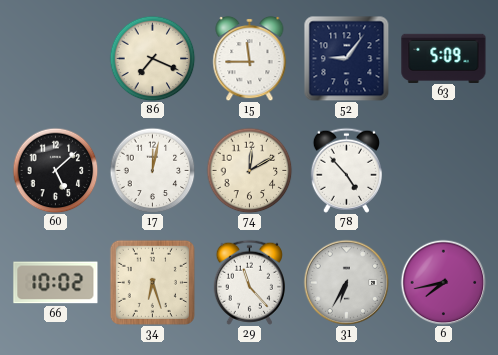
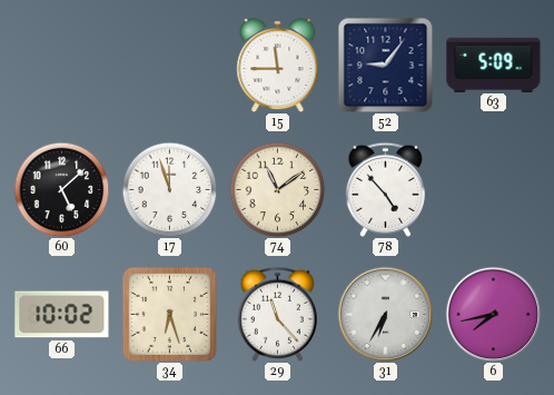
86: 7:19 -> none (152, 58)
17: 12:02 -> 11:57 (169, 189)
74: 12:10 -> 11:09 (277, 189)
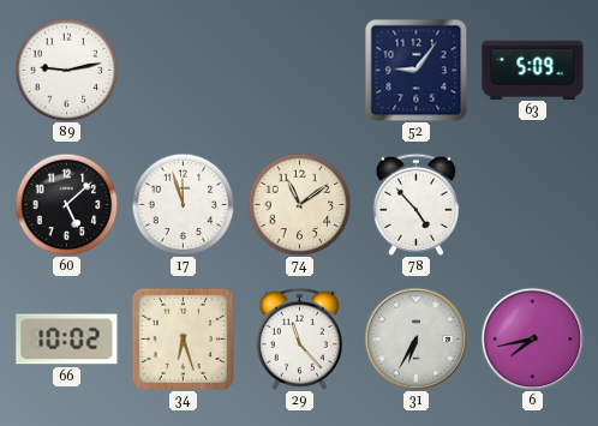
89: none -> 9:13 (66, 70)
15: 11:45 -> none (278, 65)
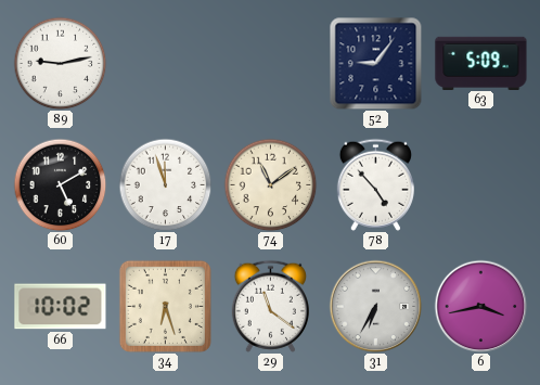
60: 5:08 -> 5:10 (60, 184)
29: 11:23 -> 11:21 (270, 306)
6: 7:43 -> 3:43 (480, 306)
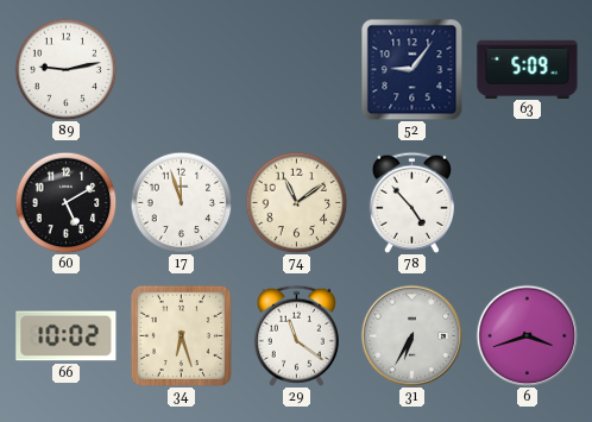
6: 3:43 -> 3:42 (527, 335)
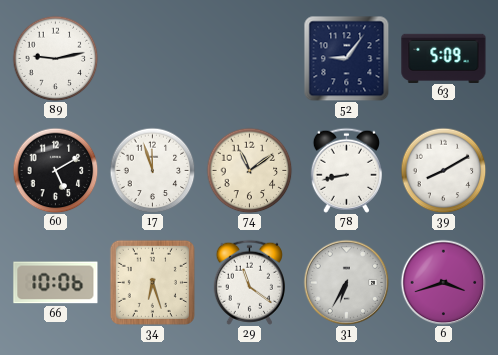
78: 4:53 -> 8:43 (346, 170)
39: none -> 8:10 (443, 170)
66: 10:02 -> 10:06 (56, 283)
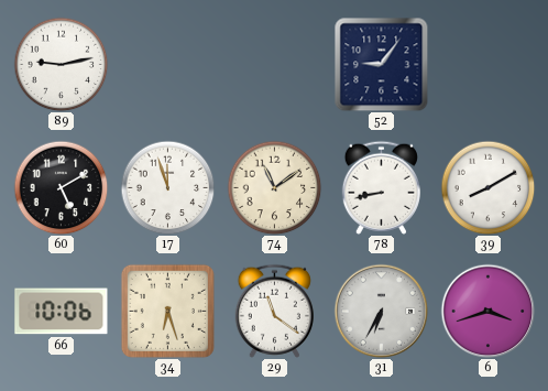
63: 5:09 -> none (444, 58)
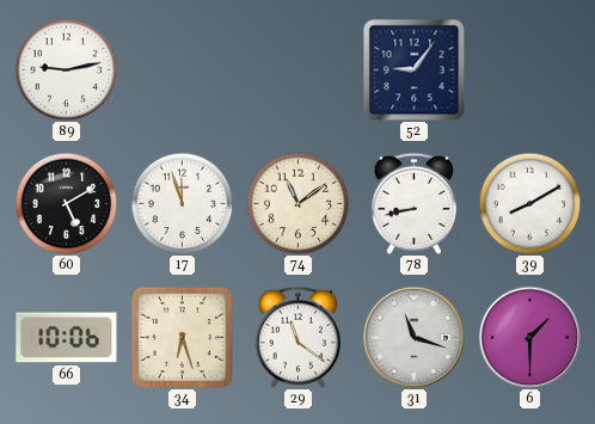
31: 6:35 -> 11:18 (413, 337)
6: 3:42 -> 1:30 (529, 337)
